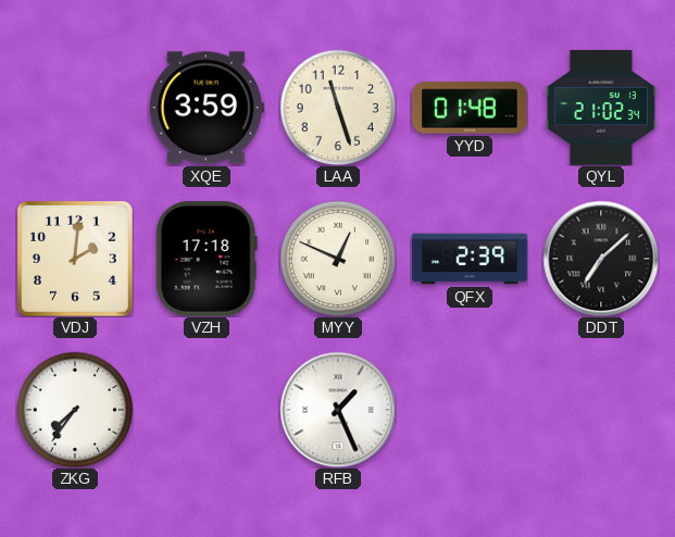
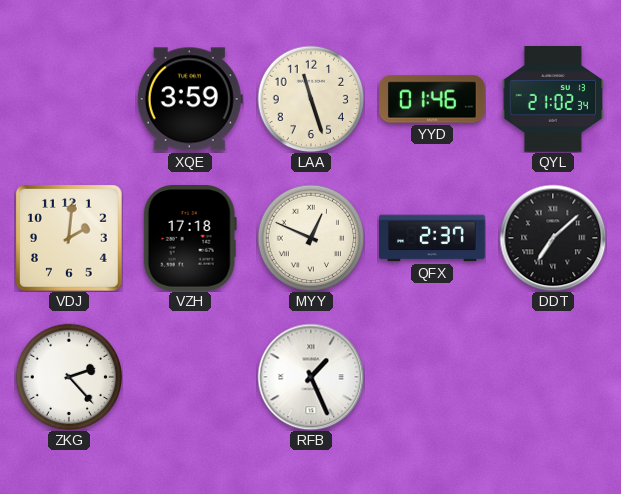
YYD: 01:48 -> 01:46 (432, 99)
QFX: 2:39 -> 2:37 (432, 238)
ZKG: 7:36 -> 2:23 (69, 377)
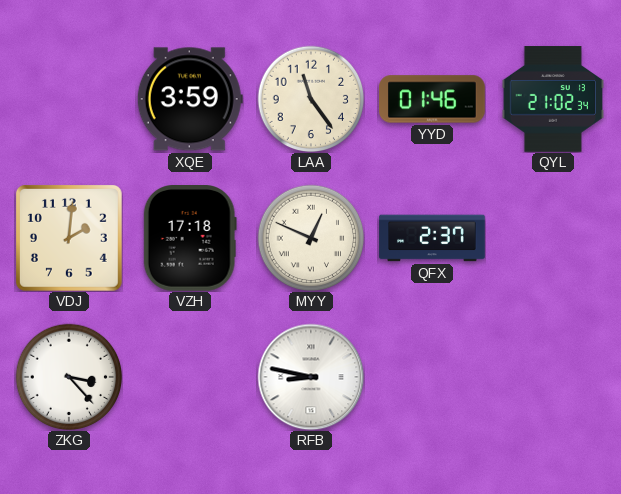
LAA: 11:27 -> 11:24 (311, 99)
DDT: 7:08 -> none (553, 238)
ZKG: 2:23 -> 3:23 (69, 377)
RFB: 1:26 -> 8:47 (311, 377)
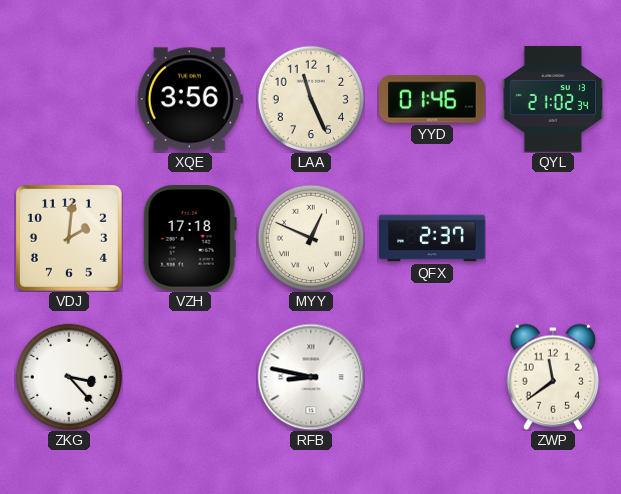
XQE: 3:59 -> 3:56 (190, 99)
LAA: 11:24 -> 11:26 (311, 99)
ZWP: none -> 11:39 (553, 377)
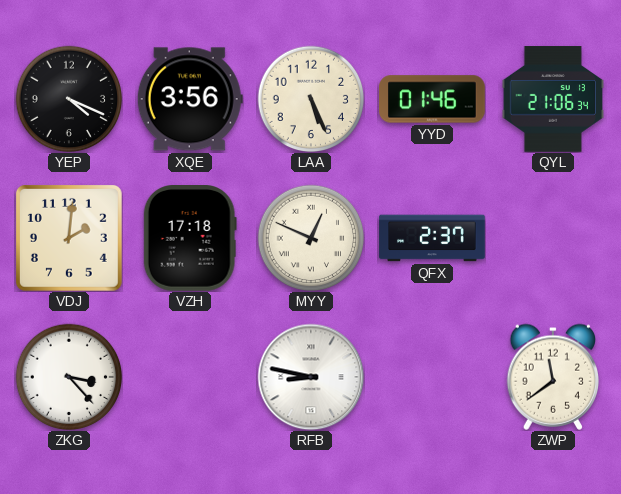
YEP: none -> 4:19 (69, 99)
LAA: 11:26 -> 5:26 (311, 99)
QYL: 21:02 -> 21:06 (552, 99)
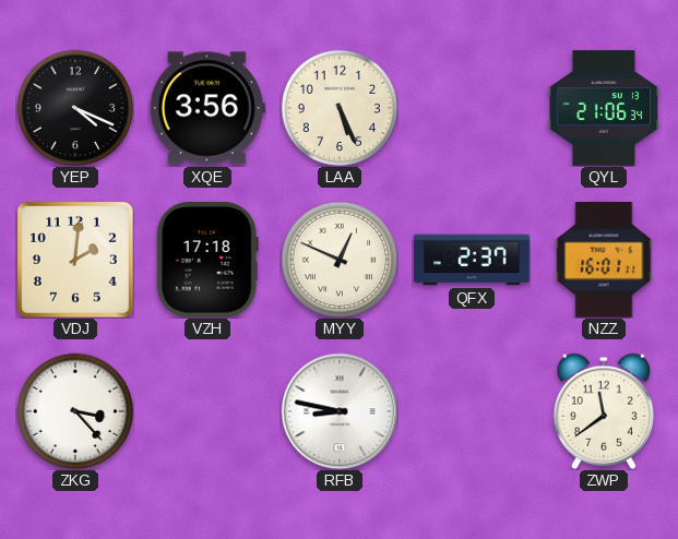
YYD: 01:46 -> none (432, 99)
NZZ: none -> 16:01 (604, 260)
